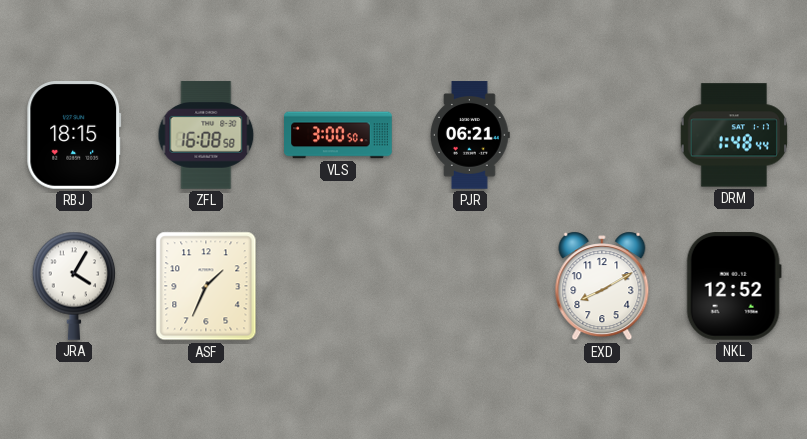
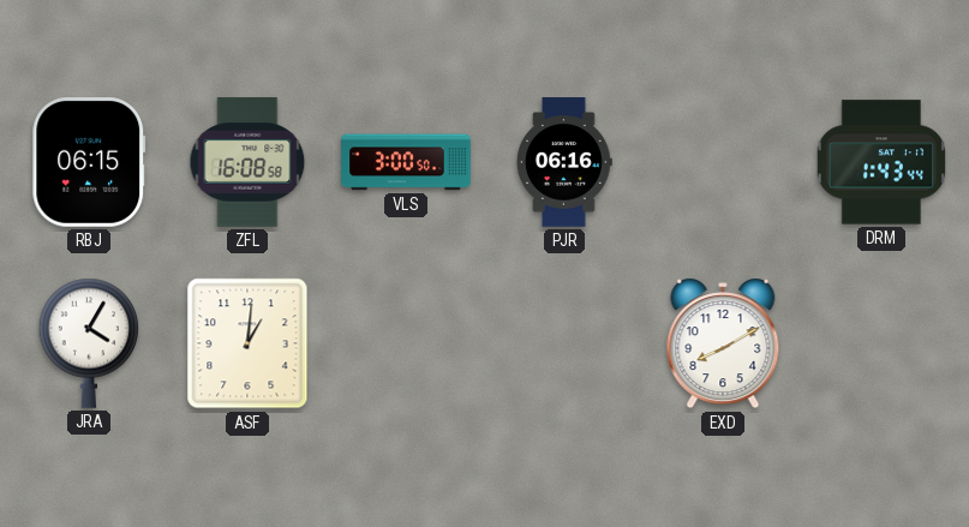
RBJ: 18:15 -> 06:15 (89, 163)
PJR: 06:21 -> 06:16 (566, 162)
DRM: 1:48 -> 1:43 (880, 162)
ASF: 1:34 -> 1:01 (247, 343)
NKL: 12:52 -> none (734, 287)
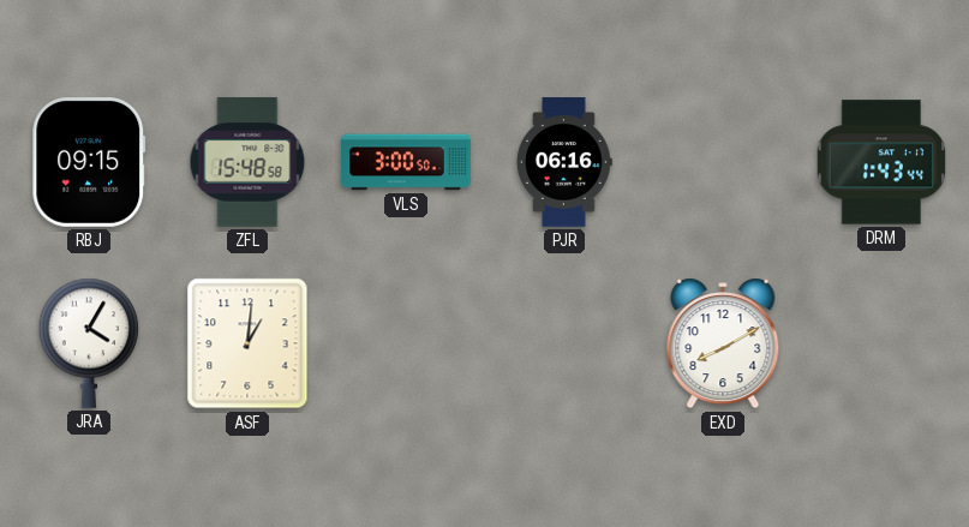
RBJ: 06:15 -> 09:15 (89, 163)
ZFL: 16:08 -> 15:48 (247, 162)
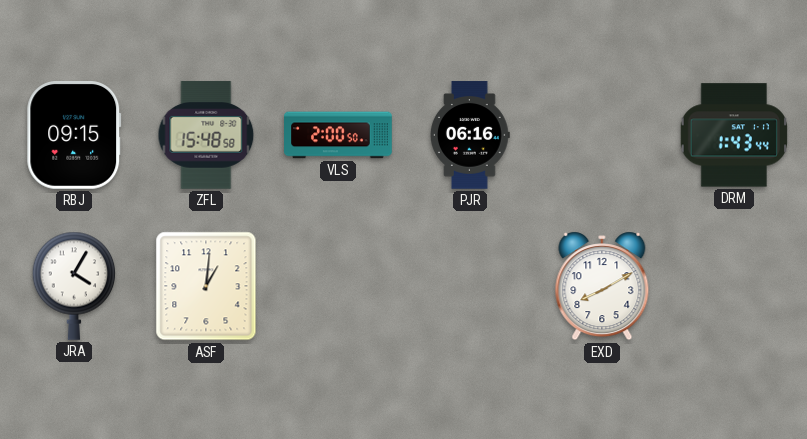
VLS: 3:00 -> 2:00 (338, 135)
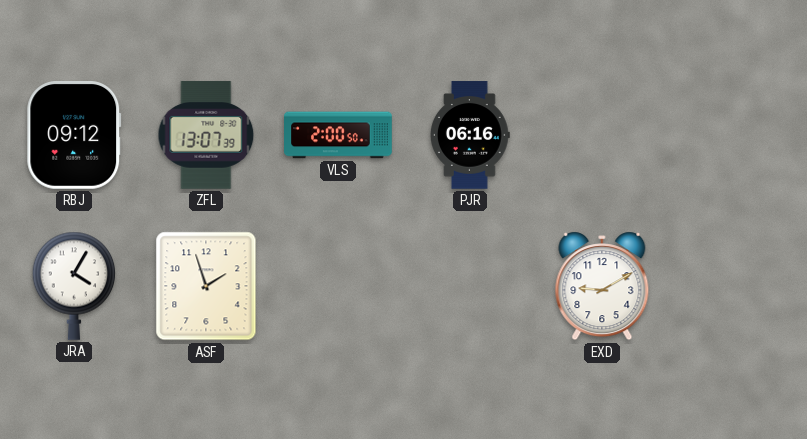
RBJ: 09:15 -> 09:12 (74, 136)
ZFL: 15:48 -> 13:07 (206, 135)
DRM: 1:43 -> none (733, 135)
ASF: 1:01 -> 1:57 (206, 286)
EXD: 8:10 -> 9:10 (602, 286)
